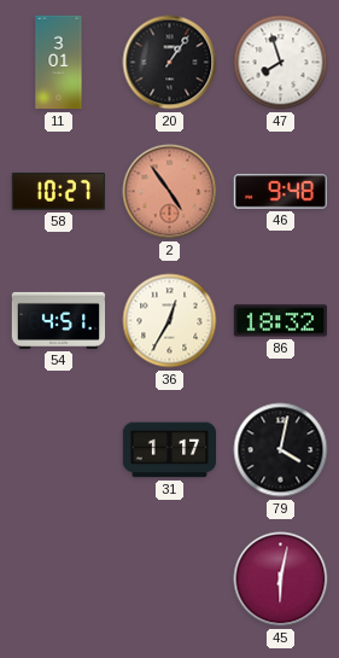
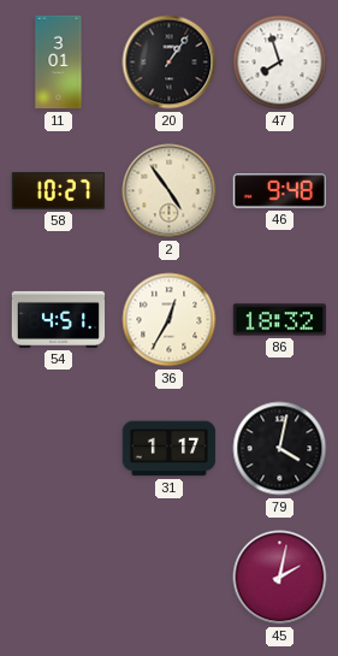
2 dial: salmon -> cream (170, 191)
45: 6:02 -> 2:02 (280, 578)
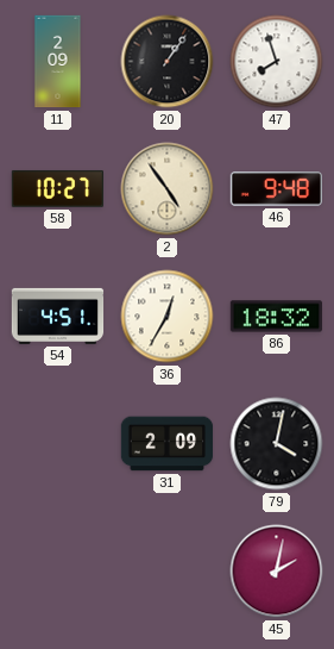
11: 3:01 -> 2:09 (58, 62)
31: 1:17 -> 2:09 (168, 444)
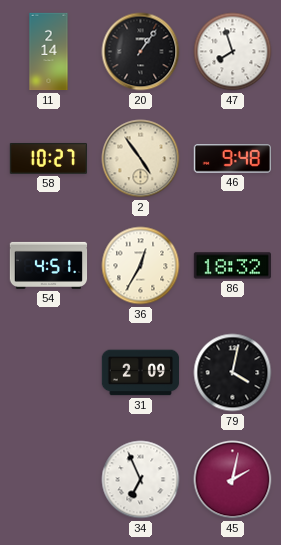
11: 2:09 -> 2:14 (49, 52)
34: none -> 6:56 (141, 480)
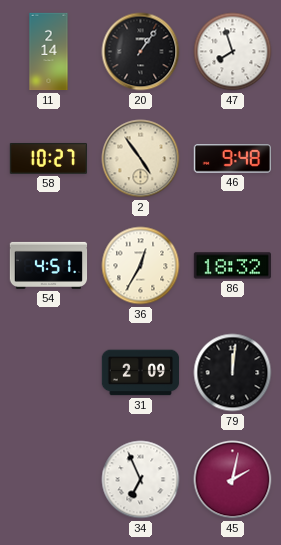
79: 4:02 -> 12:01 (233, 373)
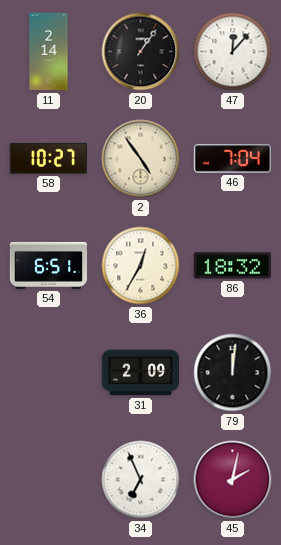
47: 7:57 -> 12:07 (233, 52)
46: 9:48 -> 7:04 (232, 159)
54: 4:51 -> 6:51 (49, 265)
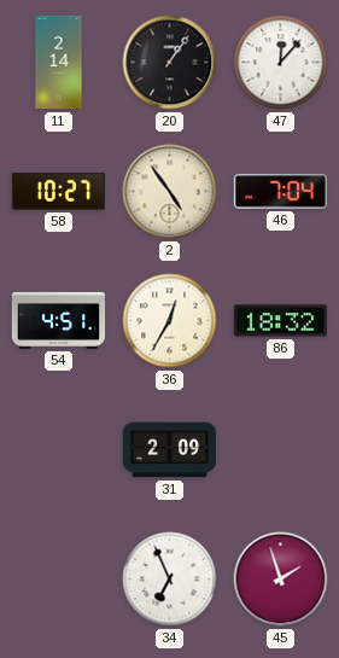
54: 6:51 -> 4:51 (59, 320)
79: 12:01 -> none (233, 373)
45: 2:02 -> 1:57 (281, 580)
